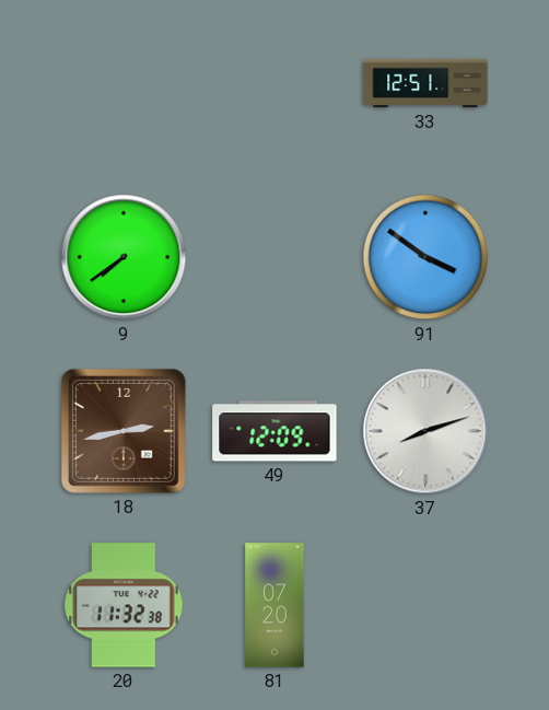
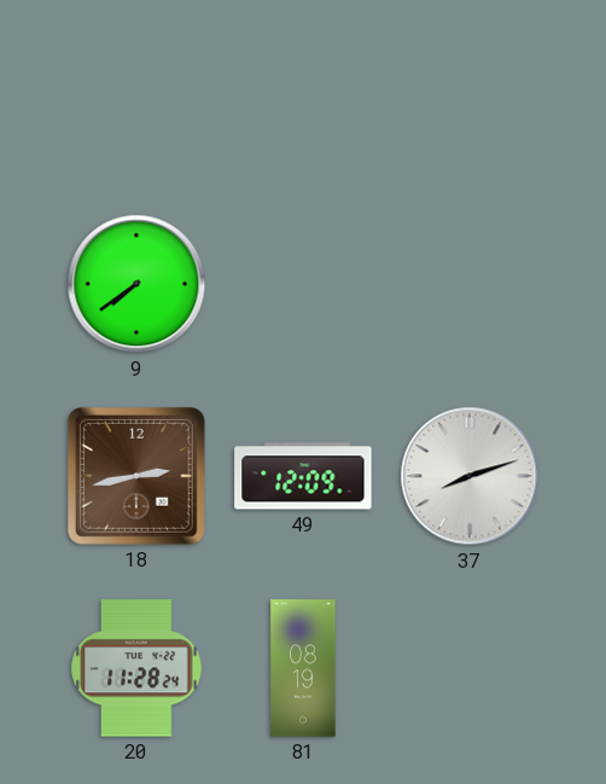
33: 12:51 -> none (425, 83)
91: 3:51 -> none (425, 257)
20: 11:32 -> 11:28 (136, 668)
81: 07:20 -> 08:19 (303, 668)
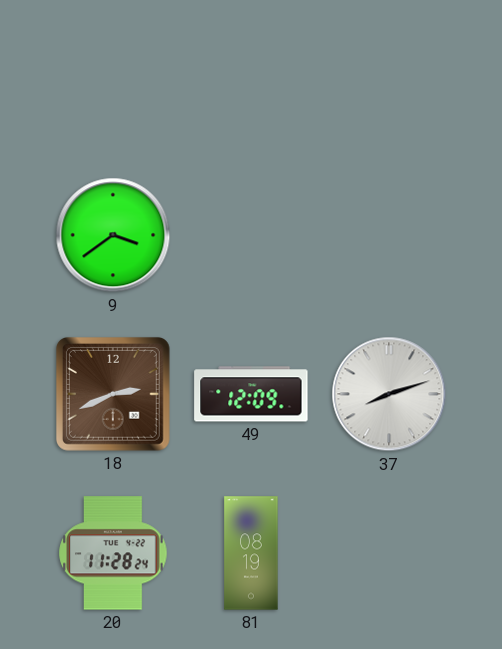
9: 7:39 -> 3:39 (113, 235)
18: 2:43 -> 2:41 (113, 394)
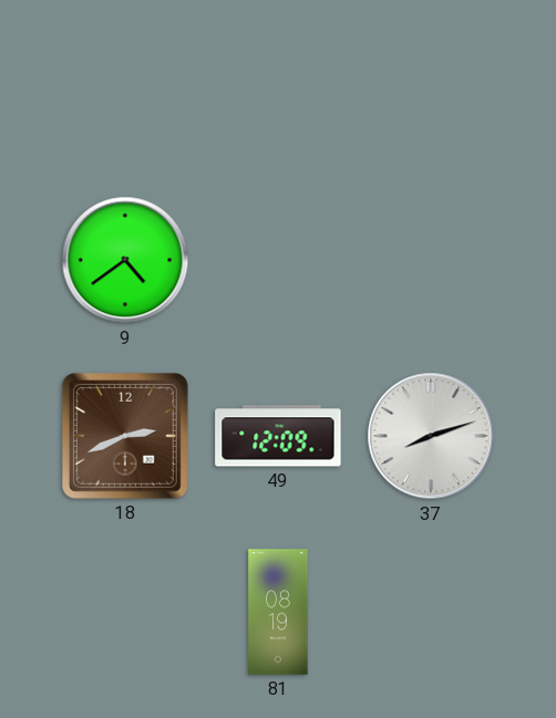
9: 3:39 -> 4:39 (125, 260)
20: 11:28 -> none (113, 553)
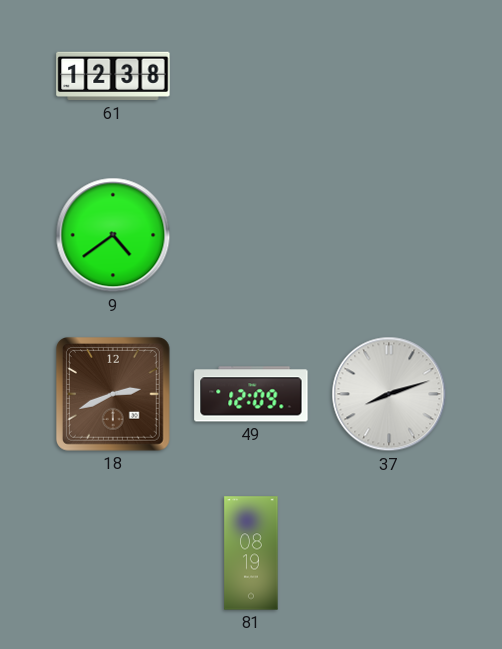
61: none -> 12:38 (113, 76)
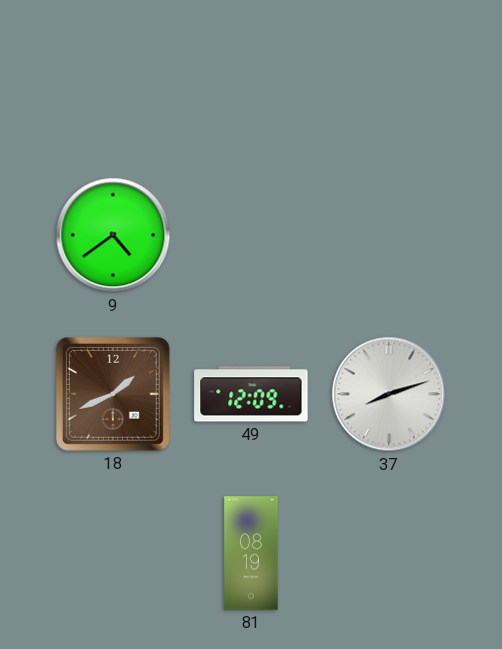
61: 12:38 -> none (113, 76)
18: 2:41 -> 1:41 (113, 394)
